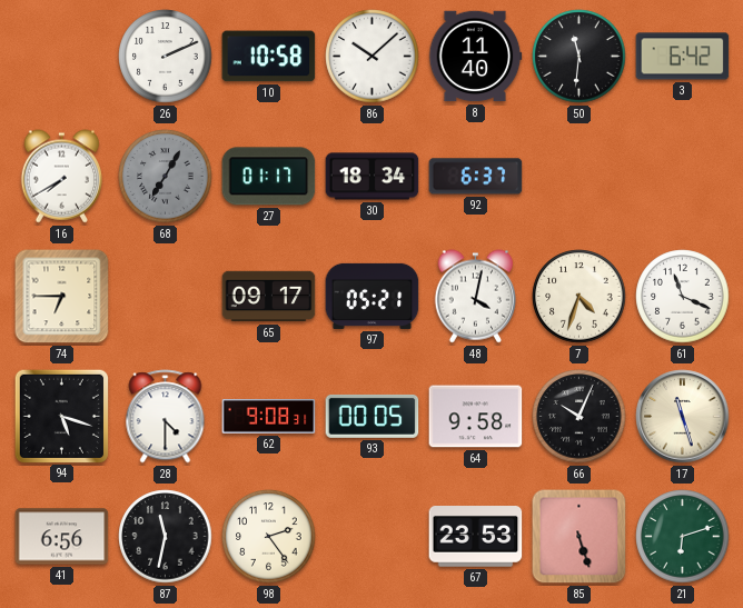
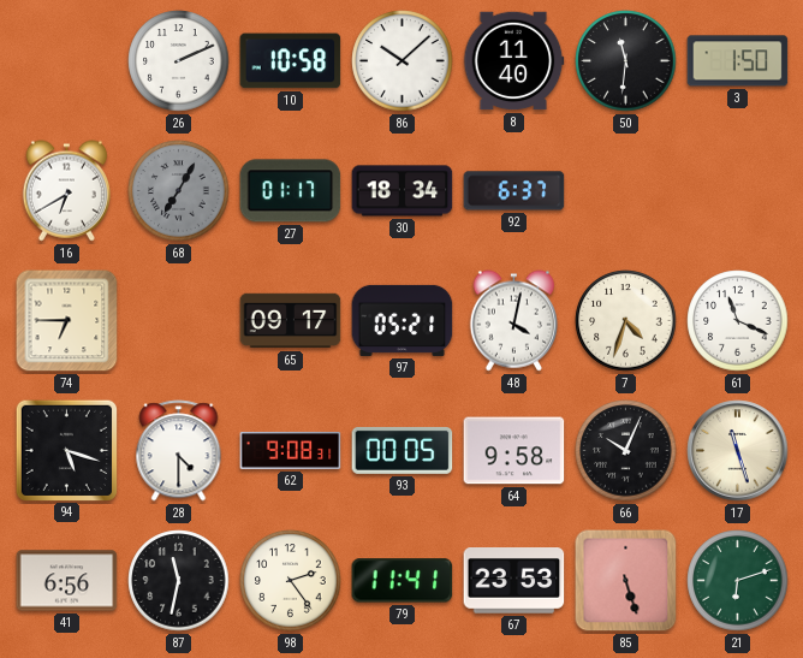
3: 6:42 -> 1:50 (738, 61)
16: 7:40 -> 6:40 (66, 191)
79: none -> 11:41 (403, 581)
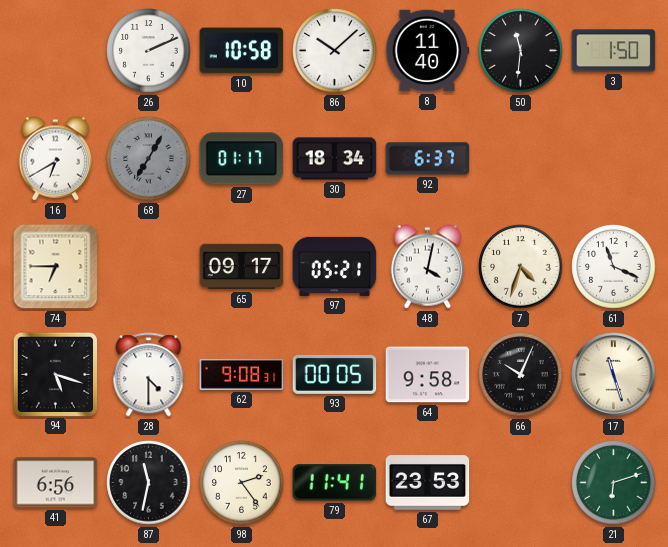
85: 5:27 -> none (626, 581)
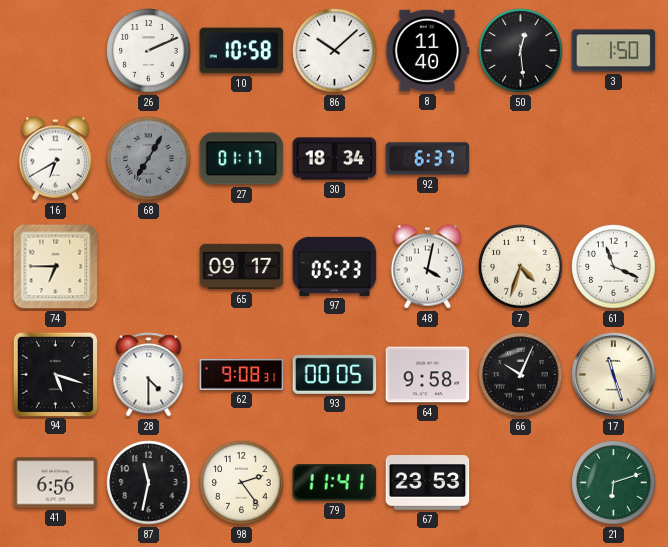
50: 11:31 -> 12:29 (521, 51)
97: 05:21 -> 05:23 (335, 266)
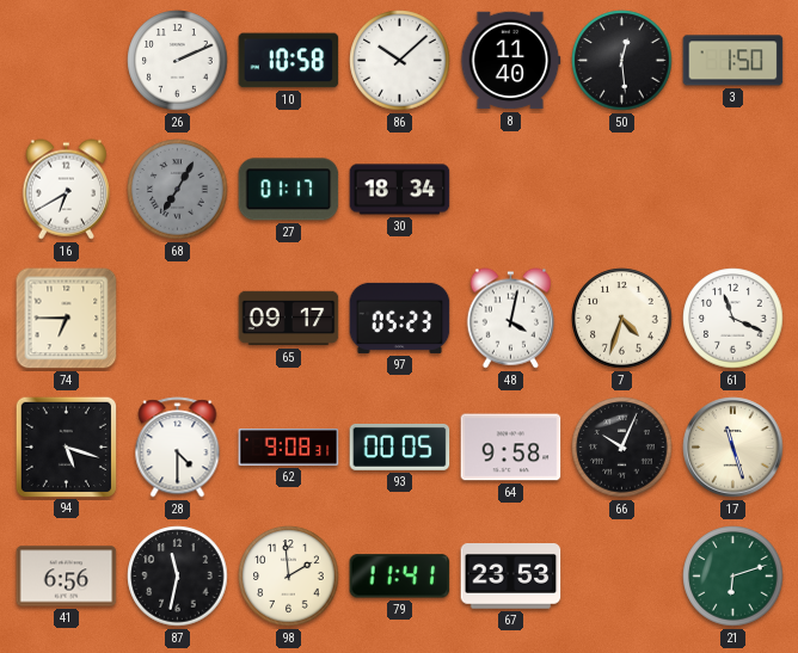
92: 6:37 -> none (428, 159)
98: 2:24 -> 1:59 (289, 577)
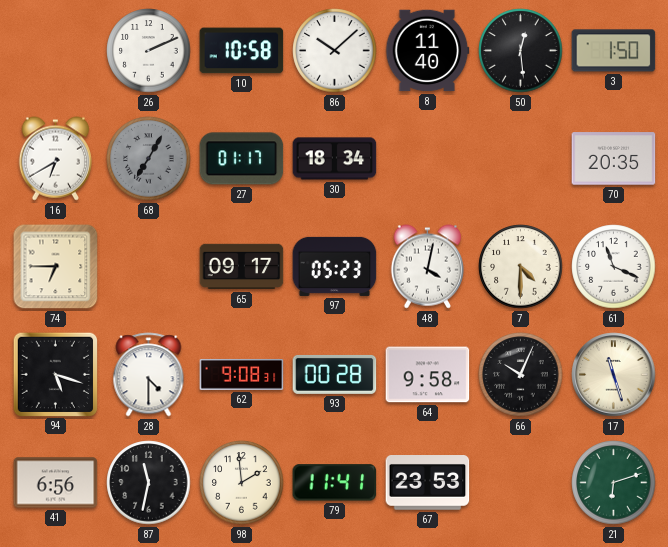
70: none -> 20:35 (614, 159)
7: 4:33 -> 4:30 (521, 267)
93: 00:05 -> 00:28 (335, 374)
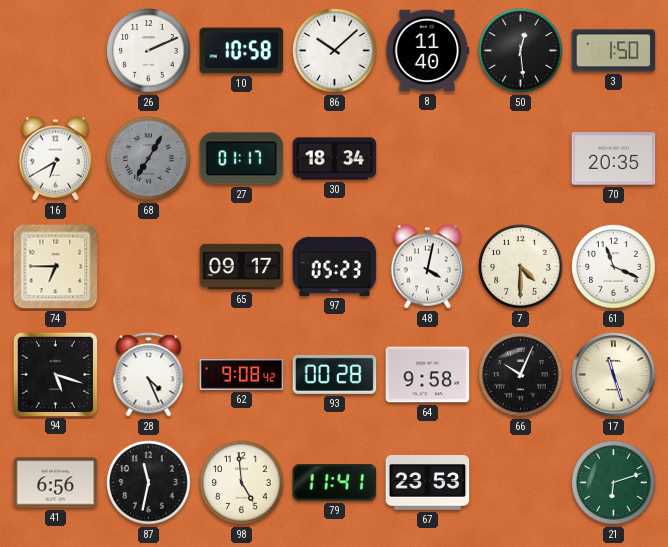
28: 4:30 -> 4:26 (149, 375)
62: 9:08:31 -> 9:08:42 (242, 374)
98: 1:59 -> 4:59 (242, 483)
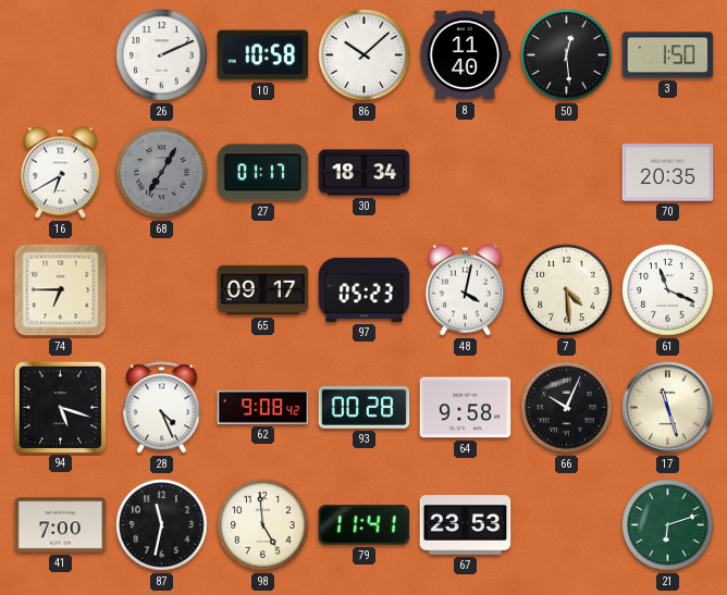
7: 4:30 -> 4:29 (567, 290)
41: 6:56 -> 7:00 (61, 525)
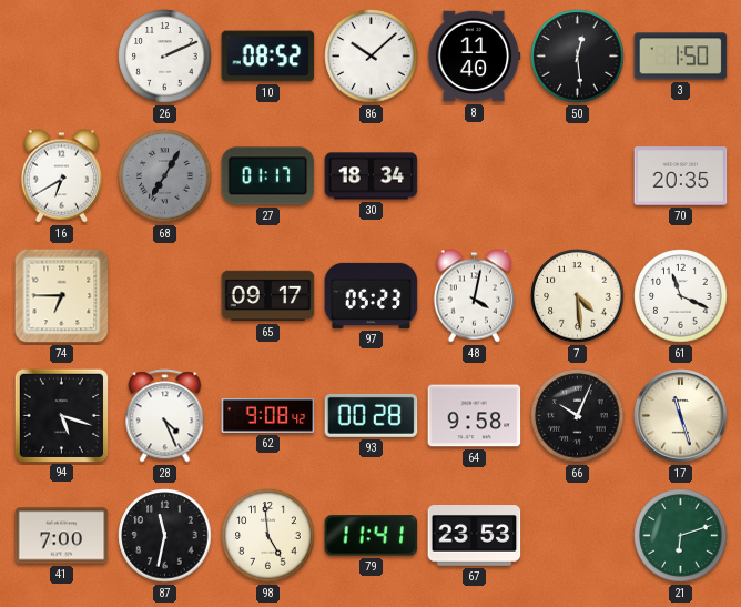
10: 10:58 -> 08:52 (268, 57)
